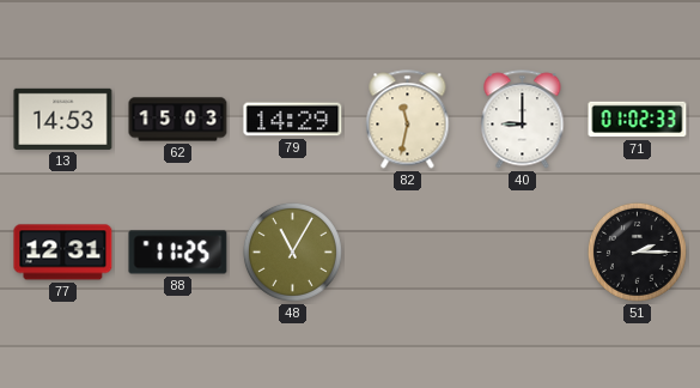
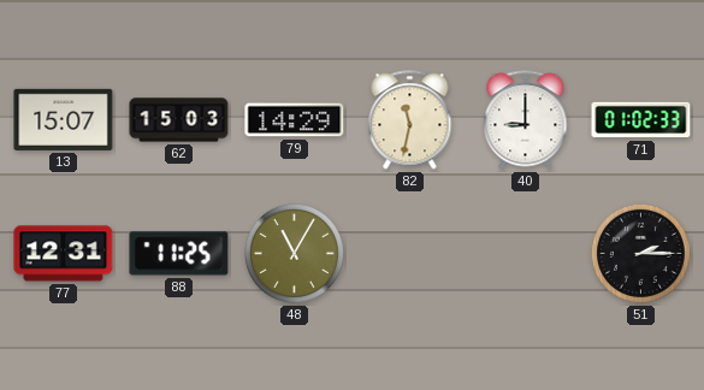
13: 14:53 -> 15:07 (64, 119)
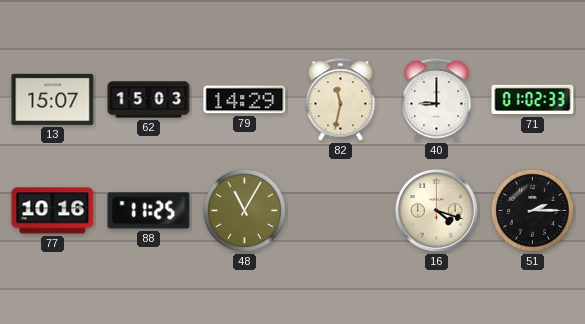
77: 12:31 -> 10:16 (53, 211)
16: none -> 4:18 (437, 211)
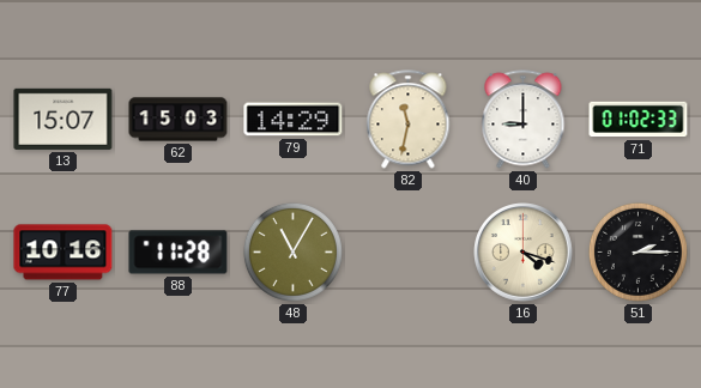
88: 11:25 -> 11:28 (179, 253)
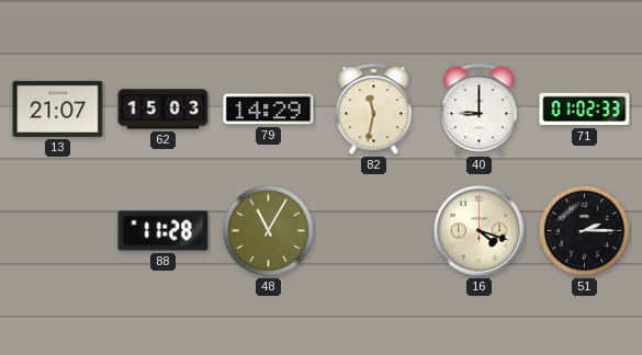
13: 15:07 -> 21:07 (58, 108)
77: 10:16 -> none (64, 253)
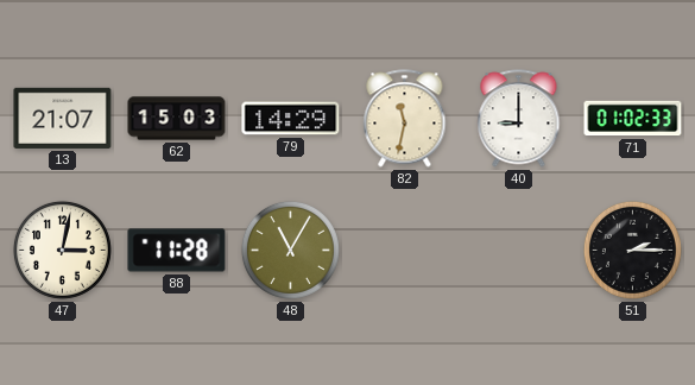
47: none -> 3:02 (62, 250)
16: 4:18 -> none (480, 231)
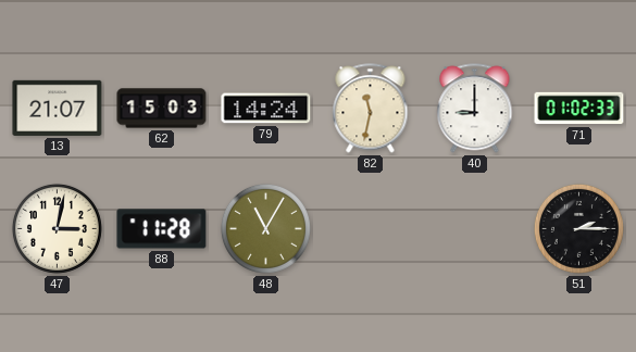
79: 14:29 -> 14:24 (266, 109)
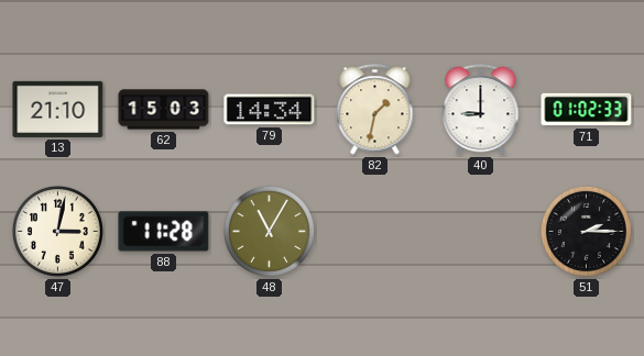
13: 21:07 -> 21:10 (58, 109)
79: 14:24 -> 14:34 (270, 110)
82: 11:32 -> 1:32 (375, 110)
